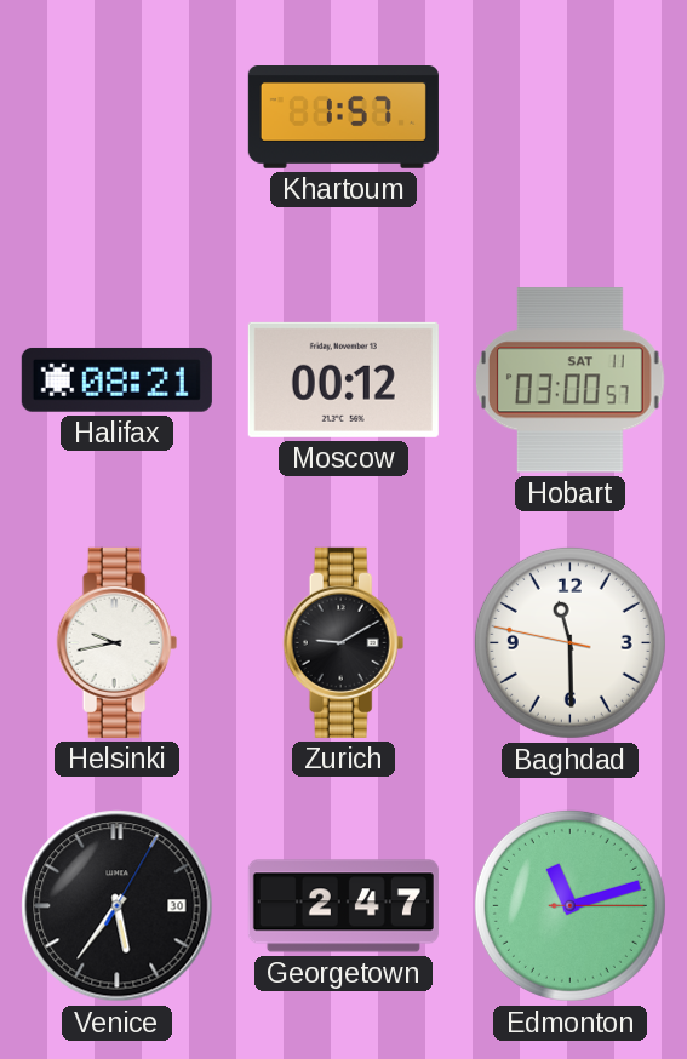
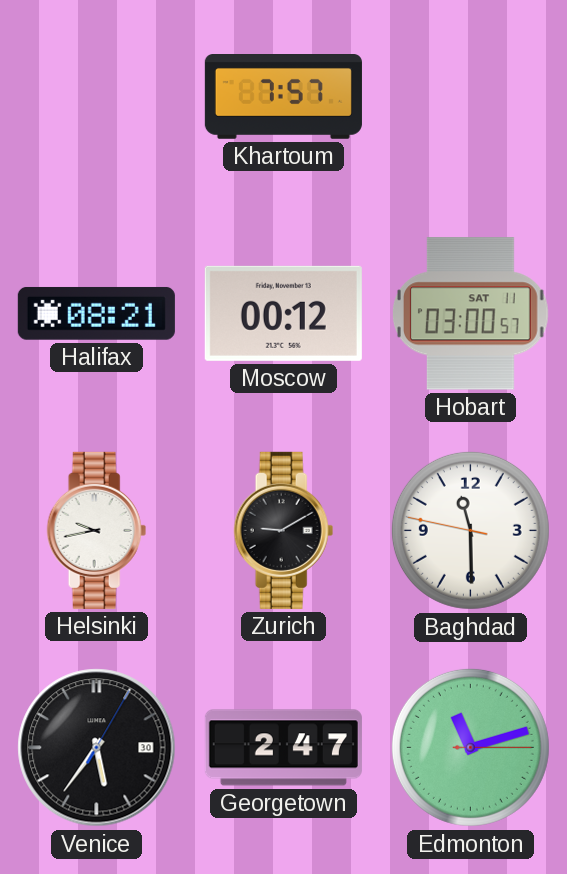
Khartoum: 1:57 -> 7:57 (283, 97)
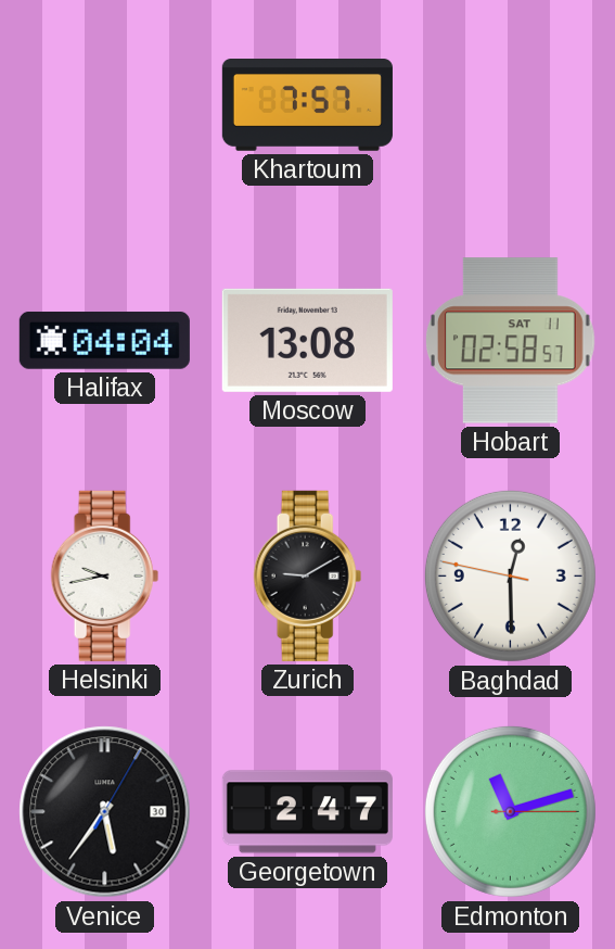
Halifax: 08:21 -> 04:04 (104, 340)
Moscow: 00:12 -> 13:08 (307, 340)
Hobart: 03:00 -> 02:58 (510, 341)
Baghdad: 11:29 -> 12:29 (510, 575)
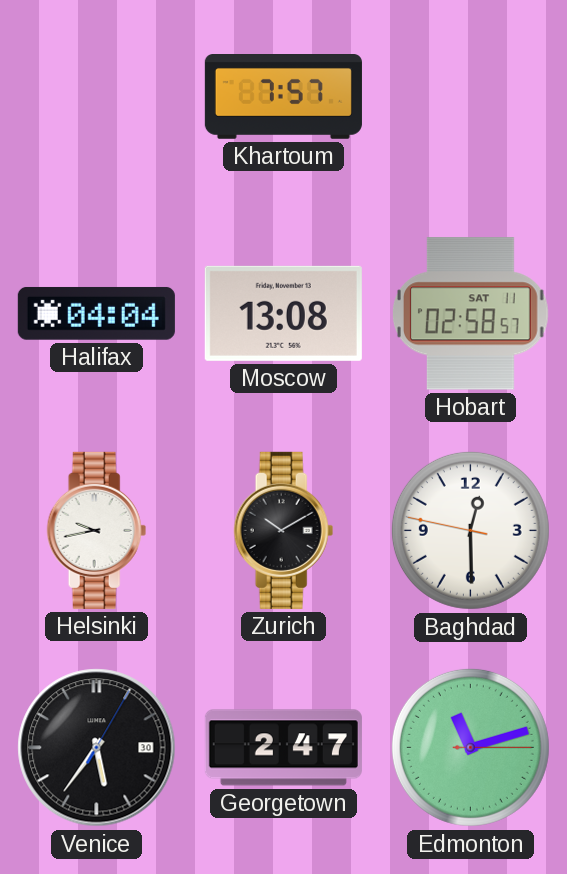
Zurich: 9:10 -> 10:10 (284, 530)
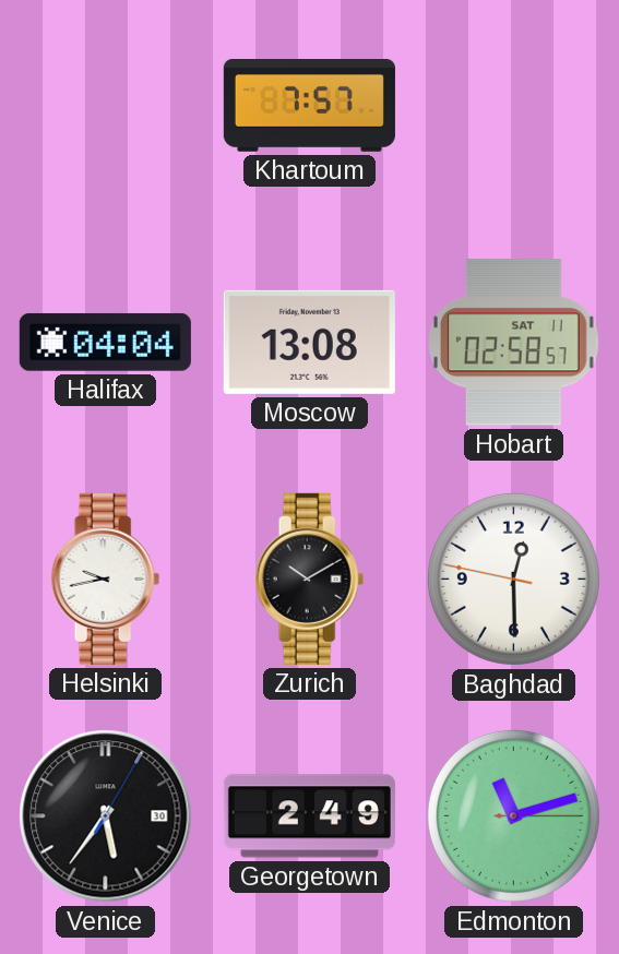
Georgetown: 2:47 -> 2:49 (309, 816)
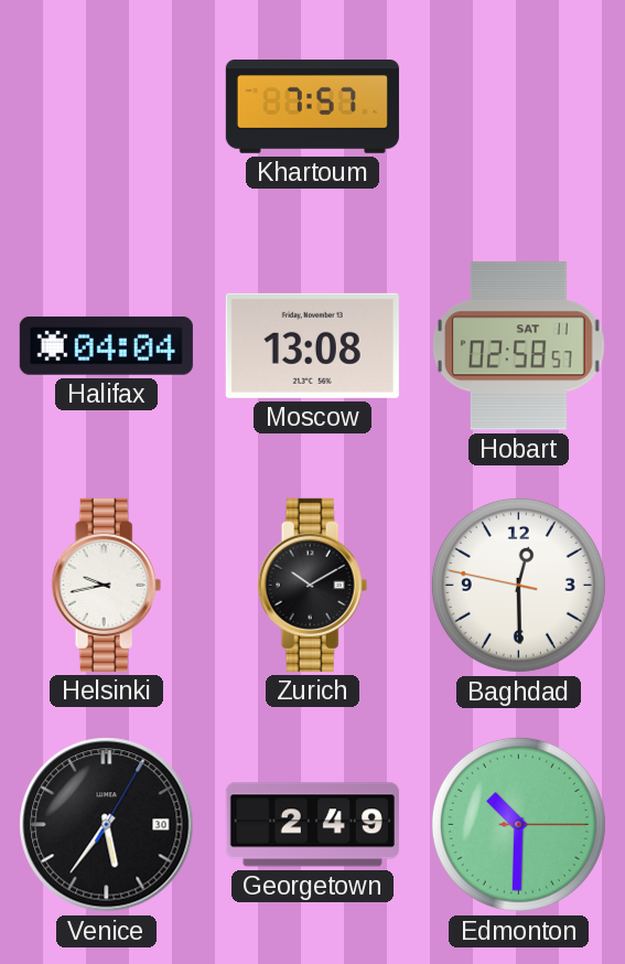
Edmonton: 11:12 -> 10:30 (518, 824)
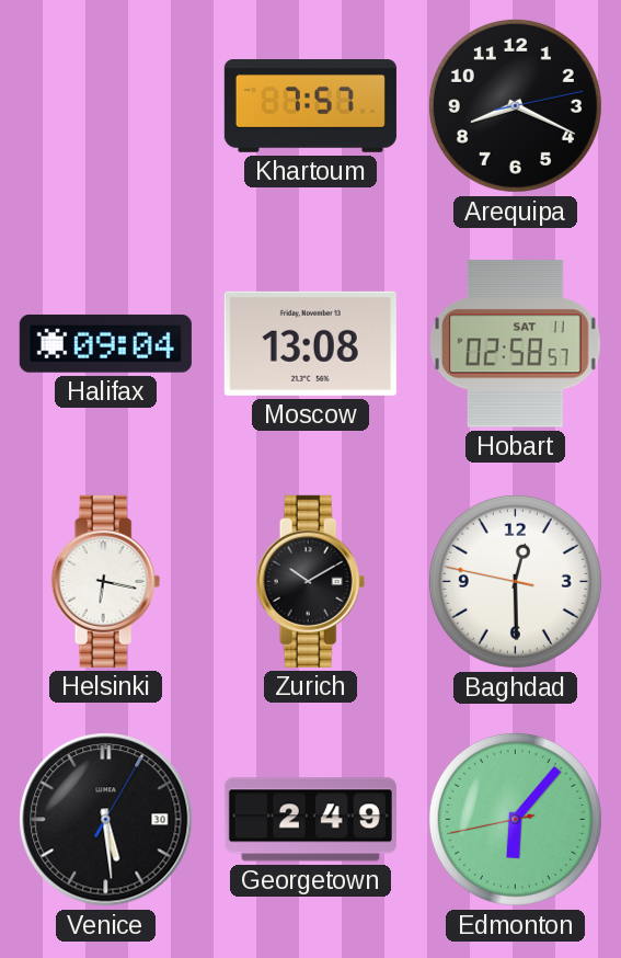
Arequipa: none -> 8:19 (515, 105)
Halifax: 04:04 -> 09:04 (105, 343)
Helsinki: 9:43 -> 6:17 (106, 581)
Venice: 5:36 -> 5:29 (106, 820)
Edmonton: 10:30 -> 6:06 (515, 819)
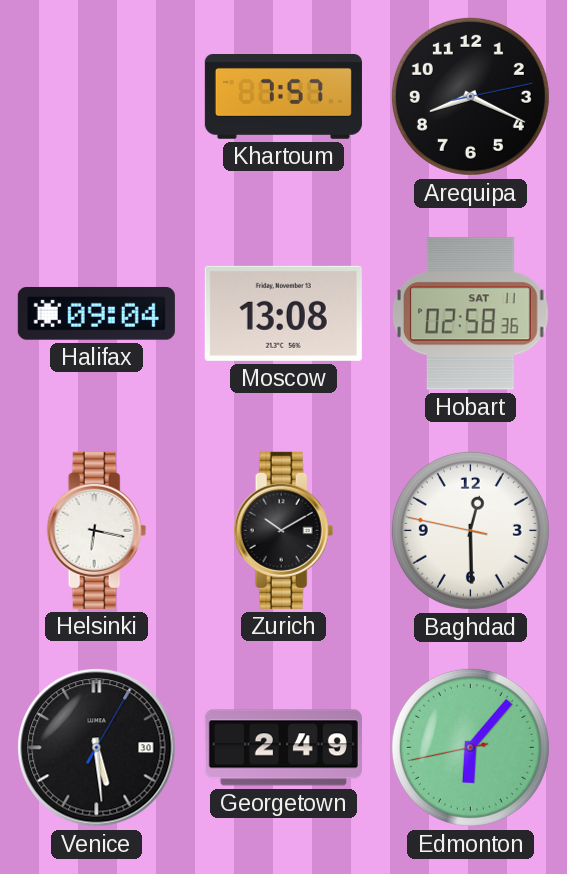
Hobart: 02:58:57 -> 02:58:36 (470, 314)
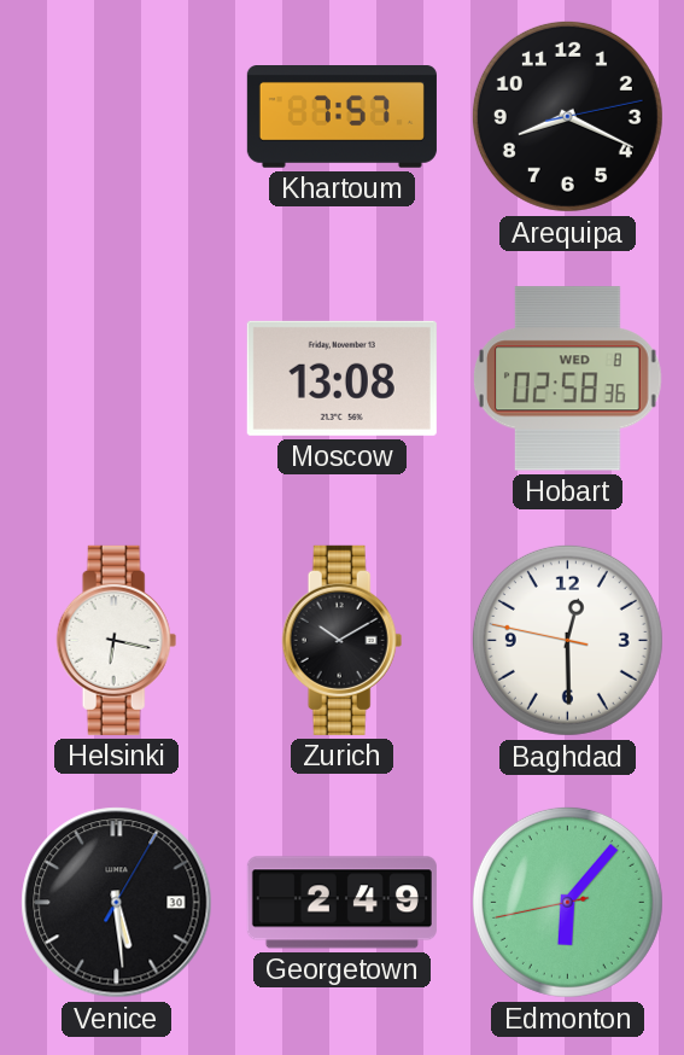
Halifax: 09:04 -> none (96, 313)
Hobart date: SAT 11 -> WED 8 (567, 379)
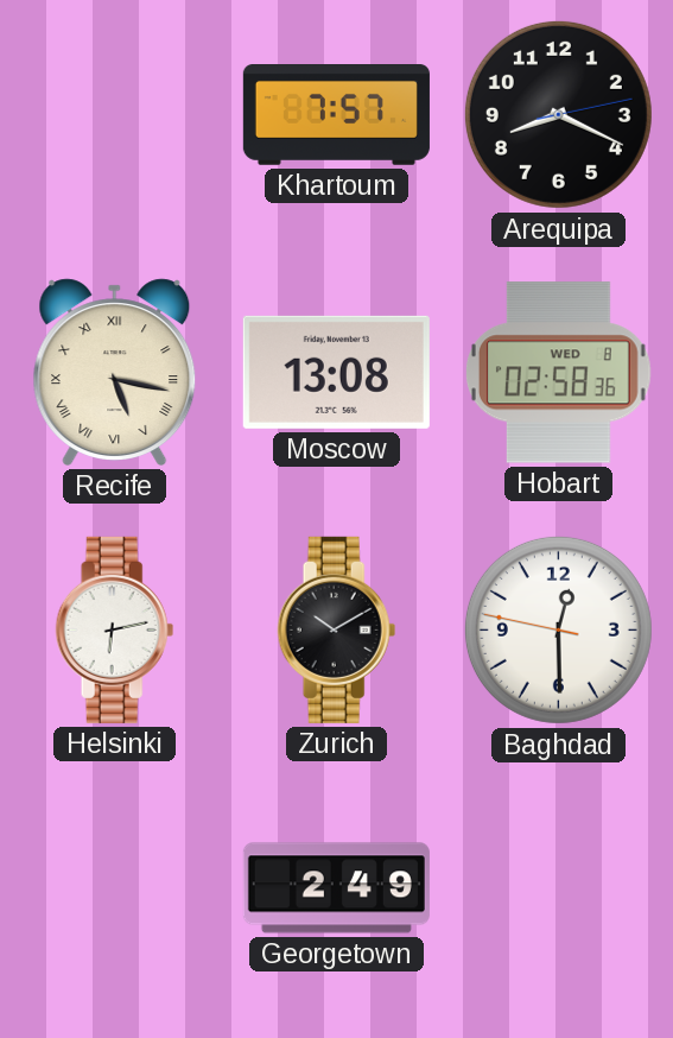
Recife: none -> 5:17 (115, 372)
Helsinki: 6:17 -> 6:13 (115, 629)
Venice: 5:29 -> none (117, 903)
Edmonton: 6:06 -> none (567, 902)
